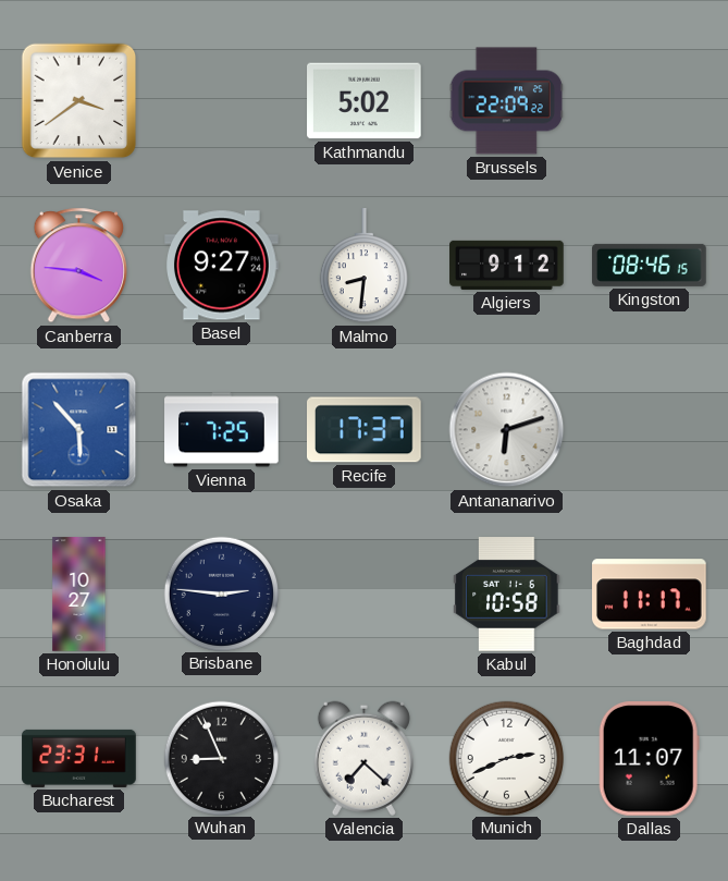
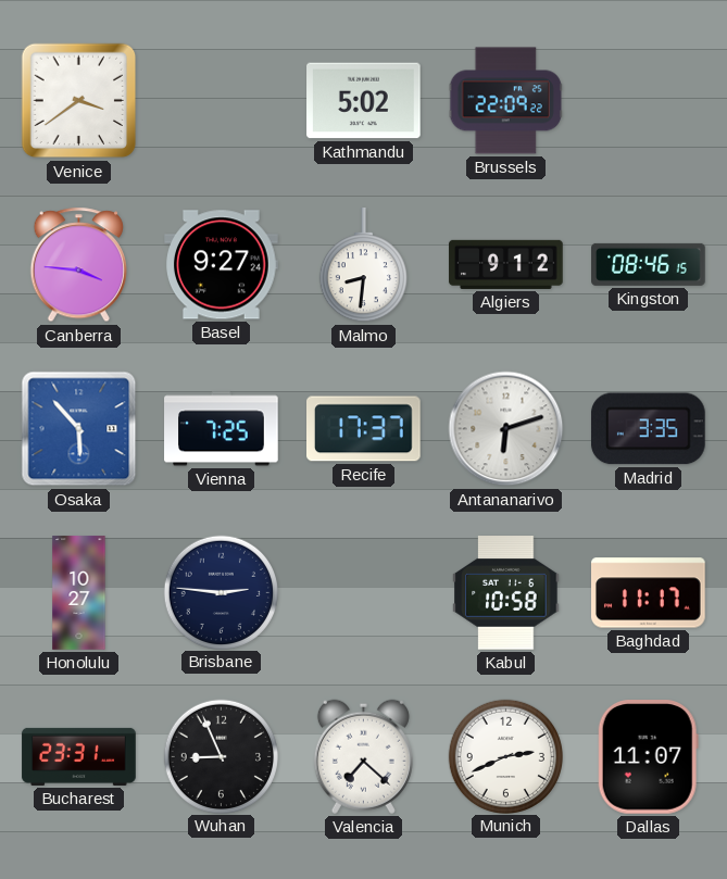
Madrid: none -> 3:35 (648, 429)
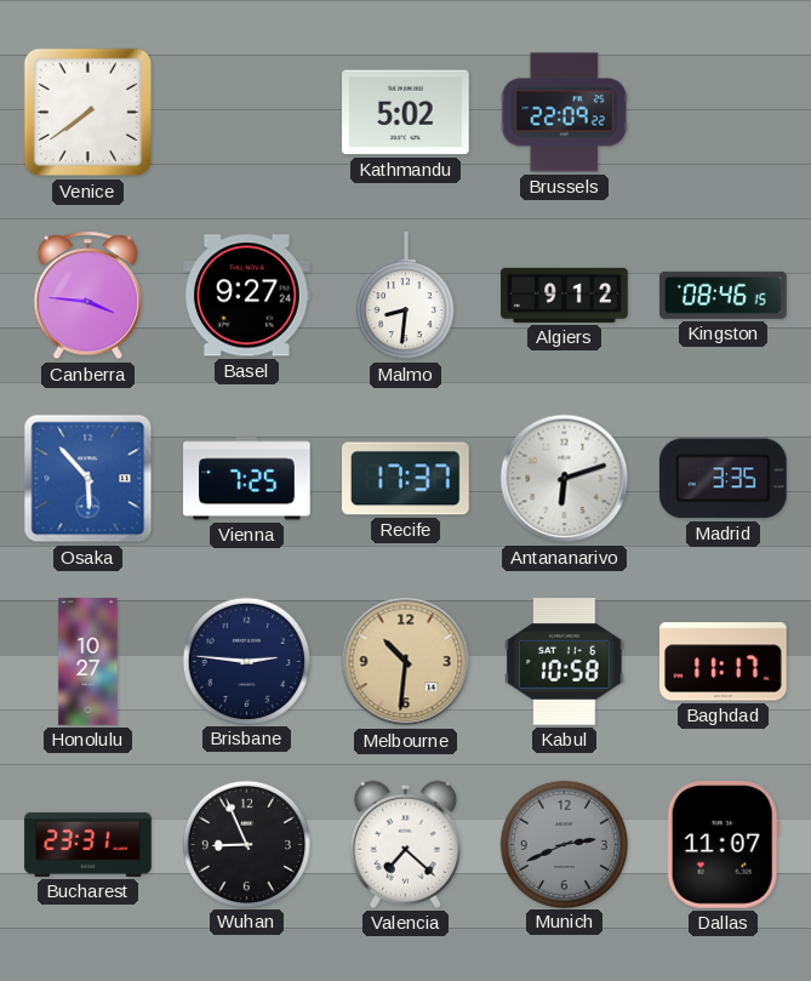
Venice: 3:39 -> 7:39 (88, 113)
Melbourne: none -> 10:31 (406, 662)
Munich dial: white -> grey (564, 844)
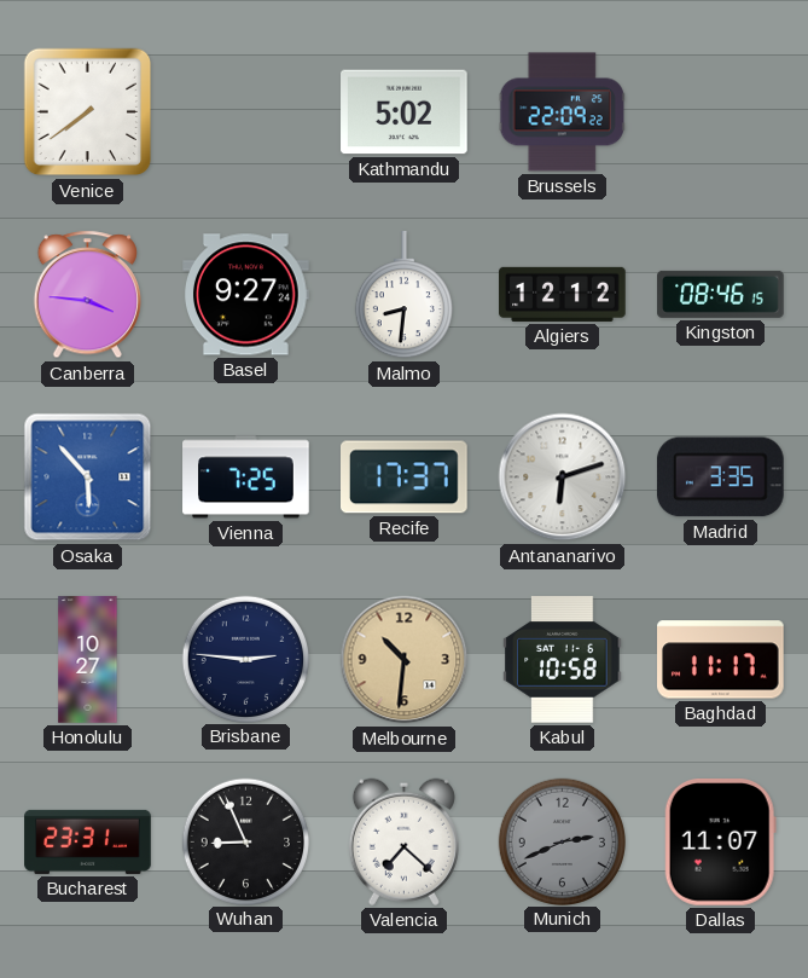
Algiers: 9:12 -> 12:12 (563, 294)
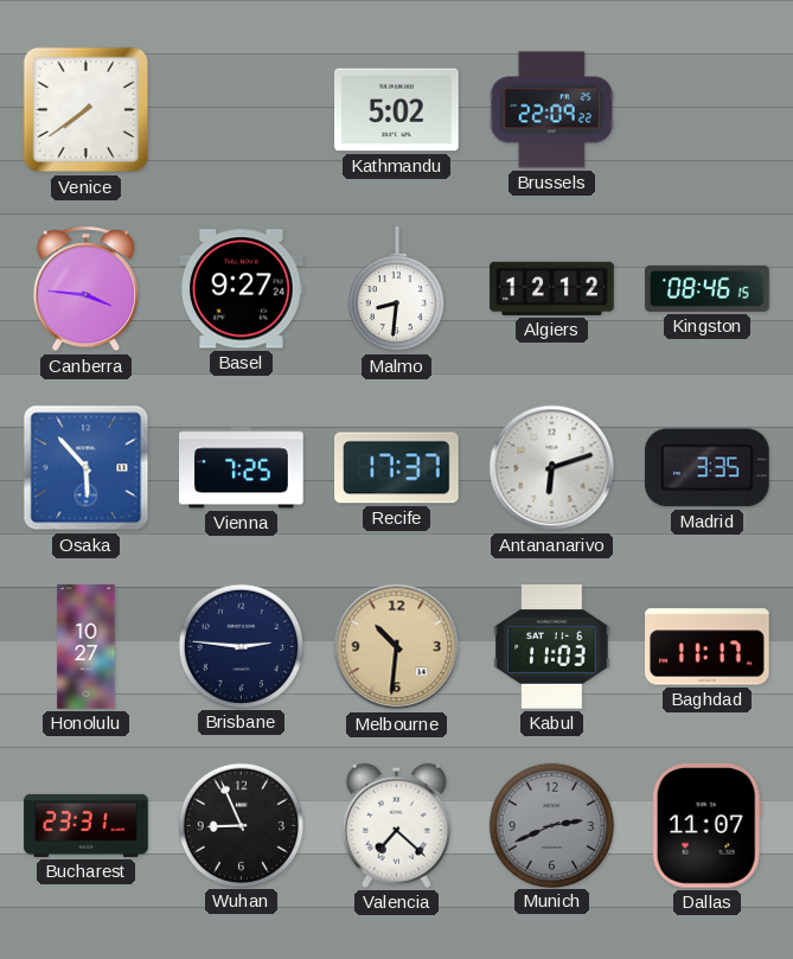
Kabul: 10:58 -> 11:03 (552, 647)
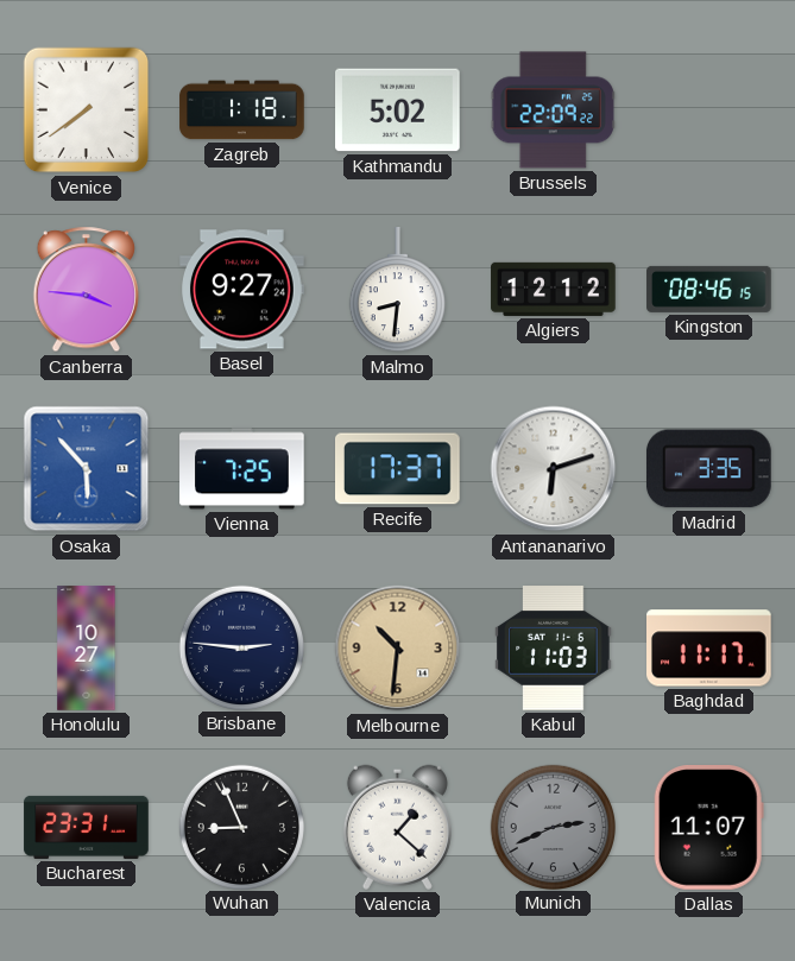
Zagreb: none -> 1:18 (242, 110)
Valencia: 7:22 -> 1:22 (397, 827)
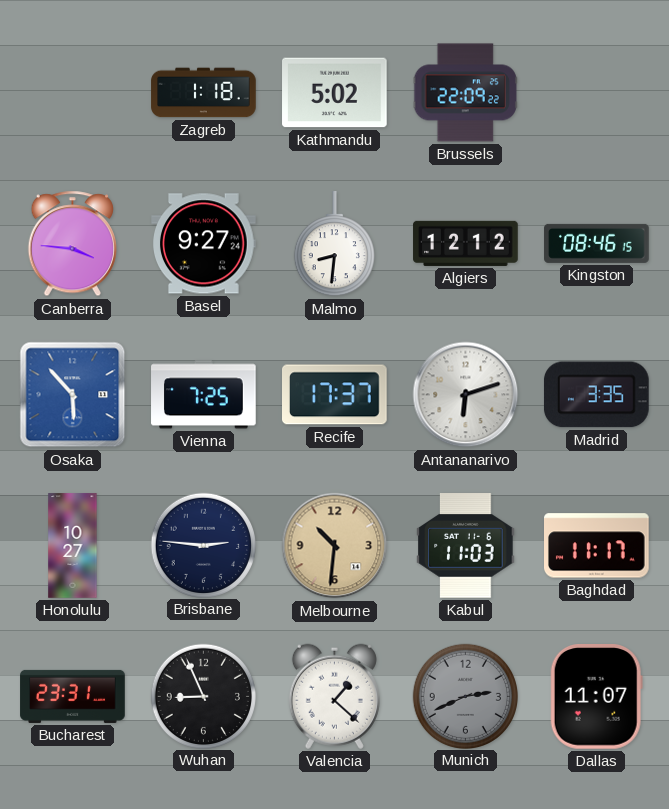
Venice: 7:39 -> none (87, 110)
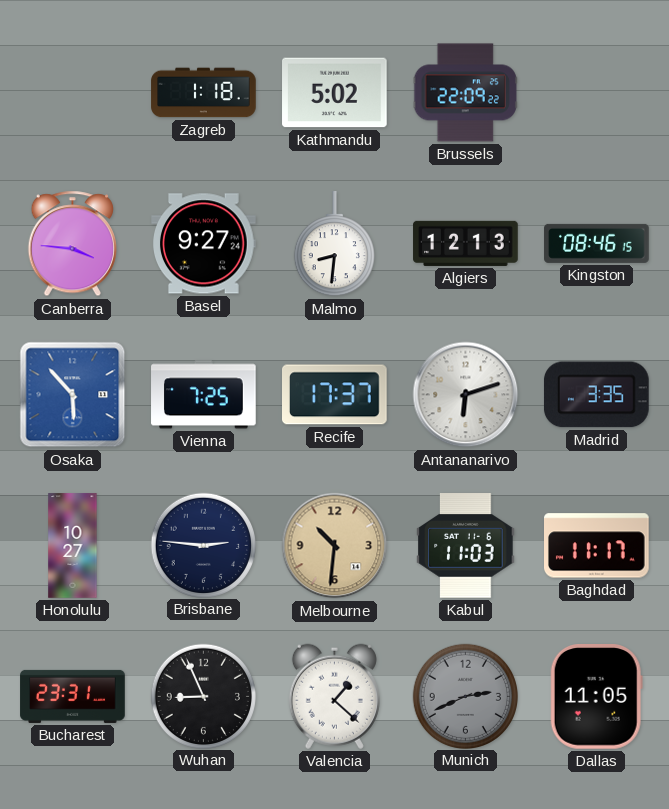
Algiers: 12:12 -> 12:13 (466, 243)
Dallas: 11:07 -> 11:05 (596, 697)
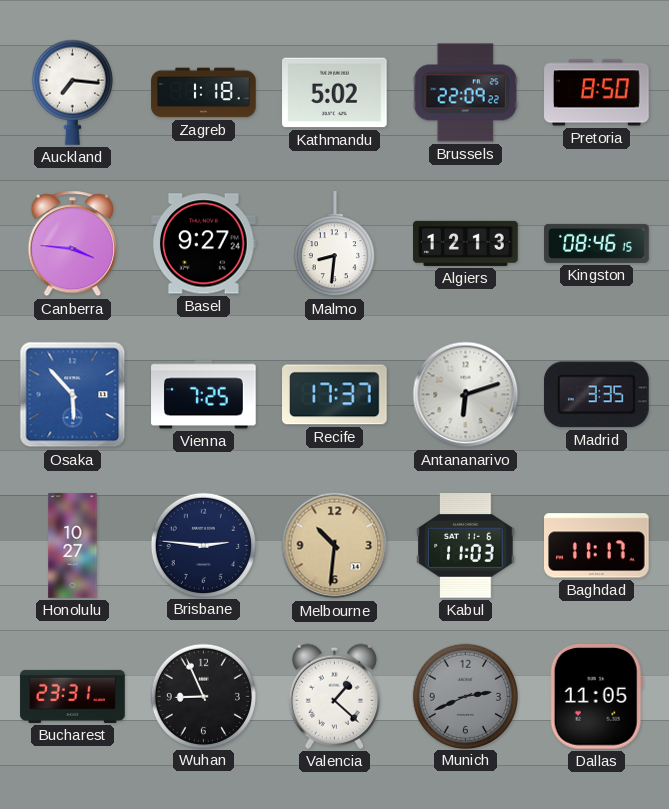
Auckland: none -> 7:16 (72, 92)
Pretoria: none -> 8:50 (597, 93)
